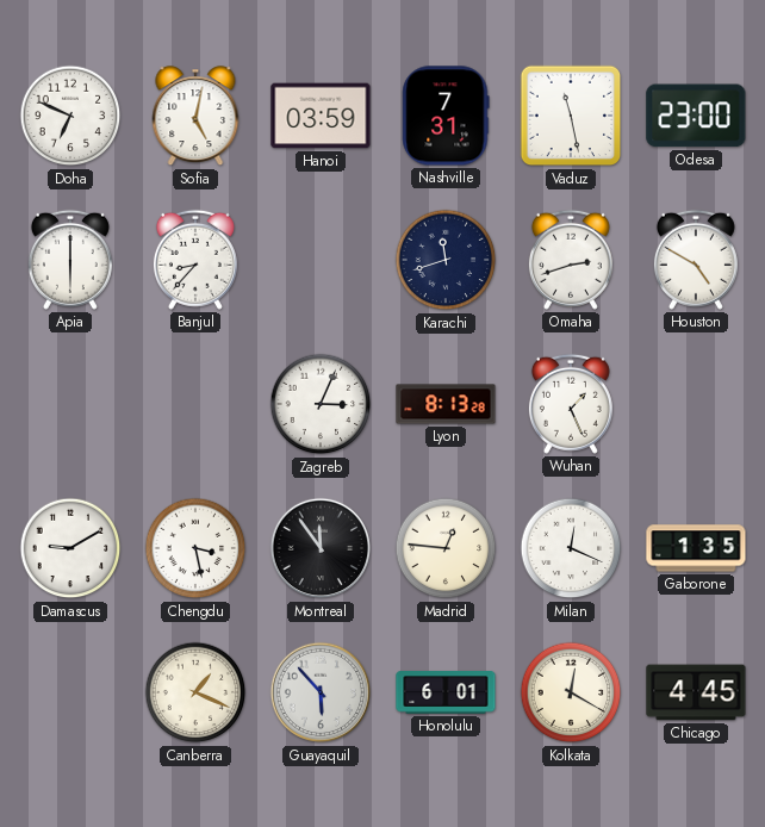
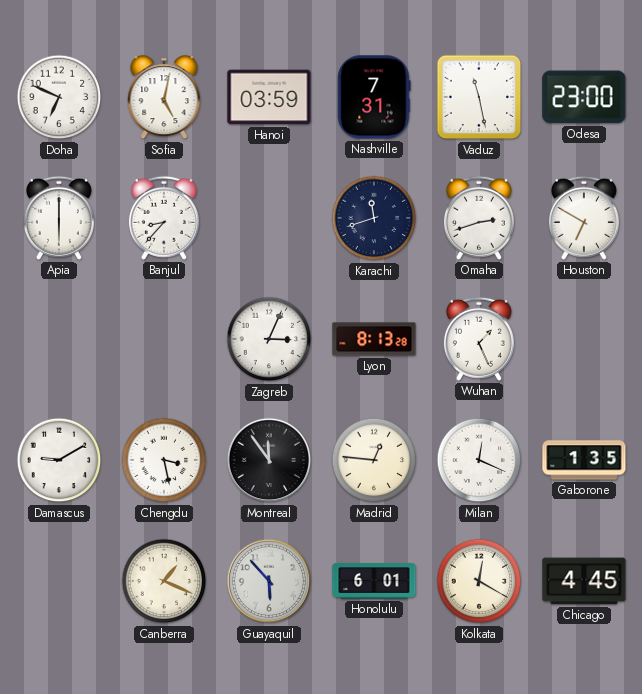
Houston: 4:50 -> 6:50 (584, 218)
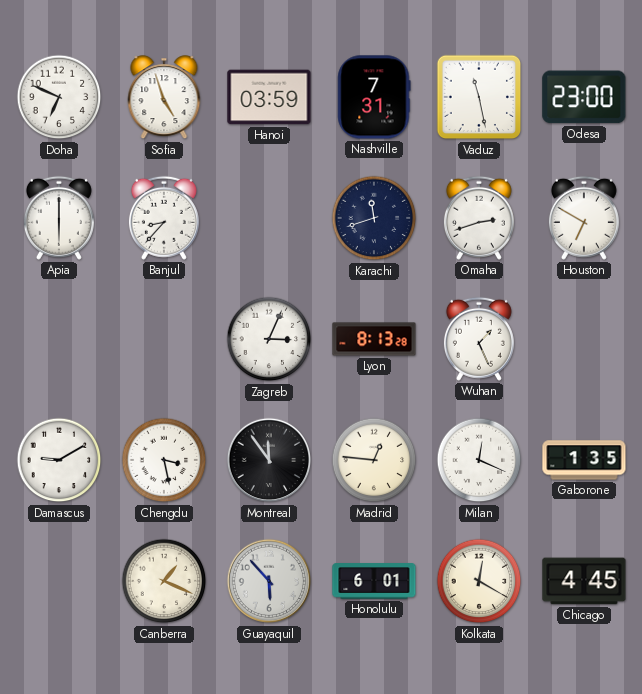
Sofia: 5:02 -> 4:57 (164, 98)
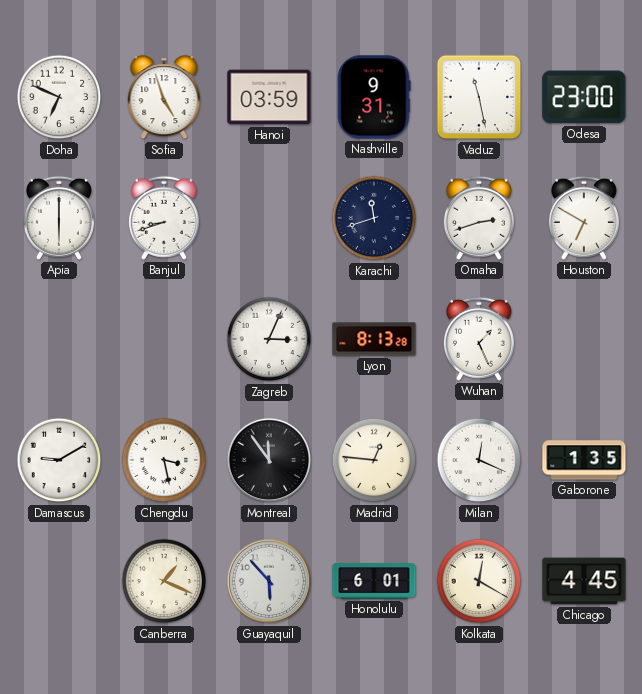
Nashville: 7:31 -> 9:31 (374, 97)
Banjul: 8:37 -> 8:42 (164, 218)
